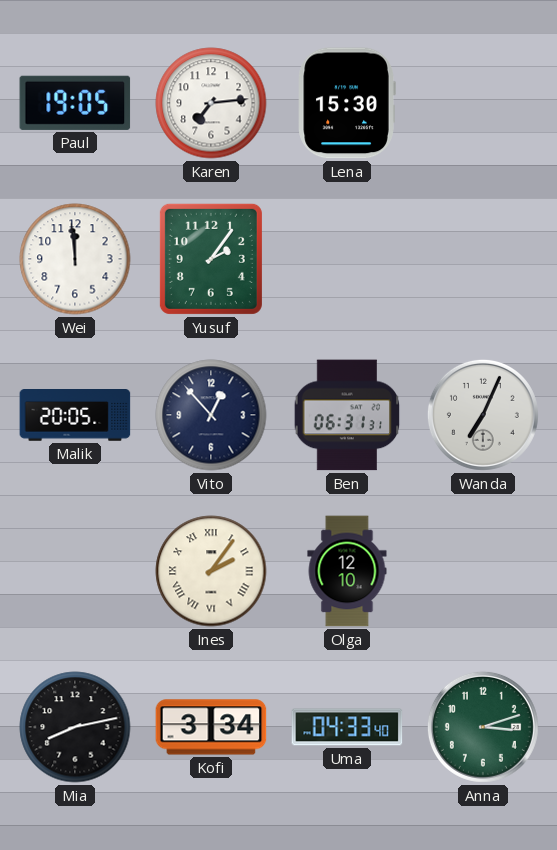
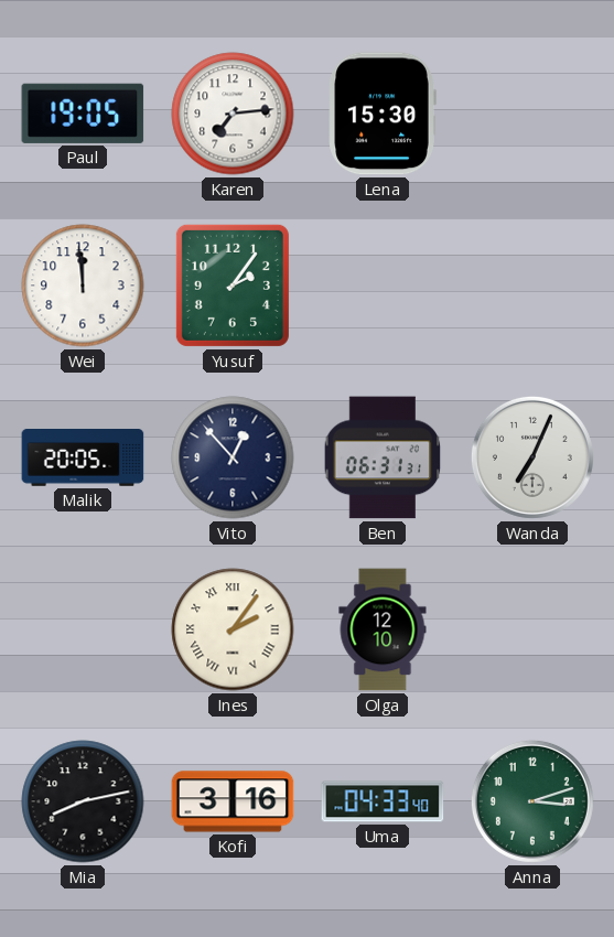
Kofi: 3:34 -> 3:16 (233, 801)
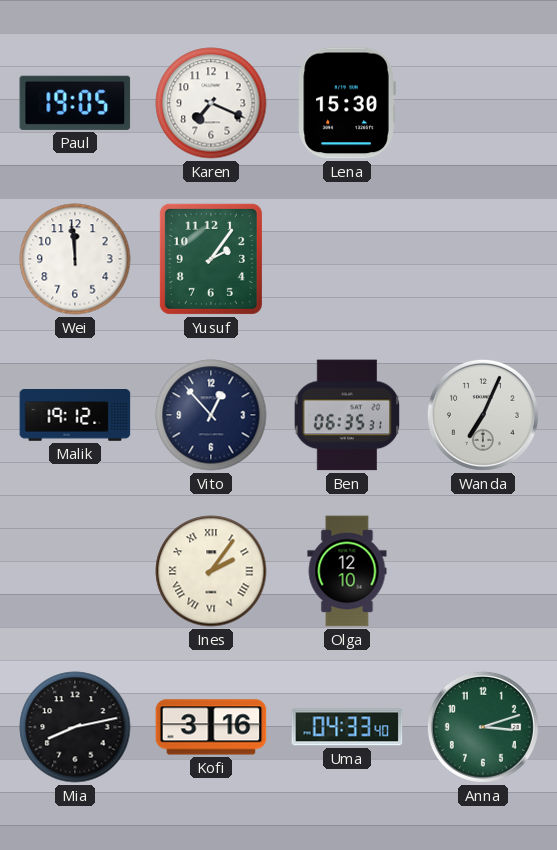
Karen: 7:14 -> 7:19 (211, 103)
Malik: 20:05 -> 19:12 (75, 416)
Ben: 06:31 -> 06:35 (347, 415)
